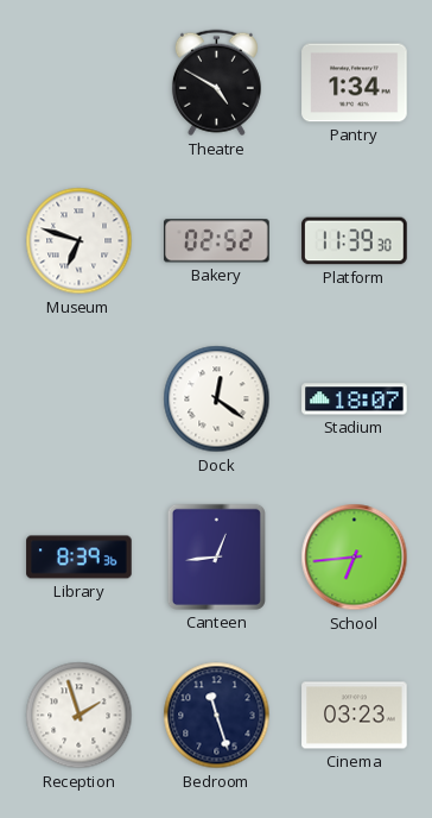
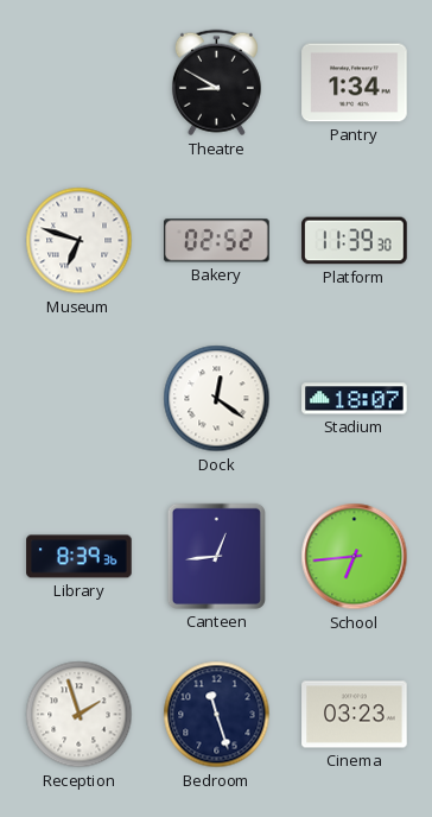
Theatre: 4:50 -> 8:50 (216, 83)
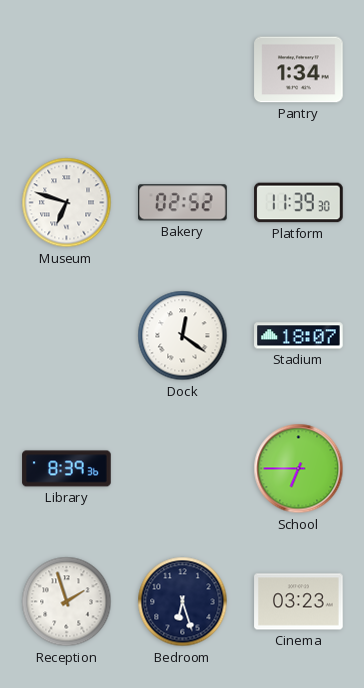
Theatre: 8:50 -> none (216, 83)
Canteen: 12:44 -> none (216, 556)
School: 6:44 -> 6:45 (299, 469)
Bedroom: 11:27 -> 6:27 (183, 602)
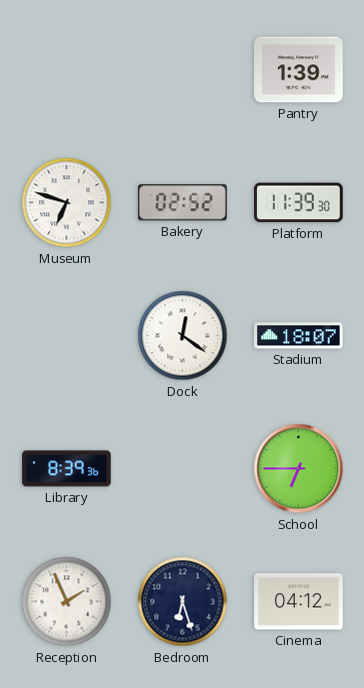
Pantry: 1:34 -> 1:39 (299, 70)
Reception: 1:57 -> 1:56 (67, 602)
Cinema: 03:23 -> 04:12 (299, 602)
